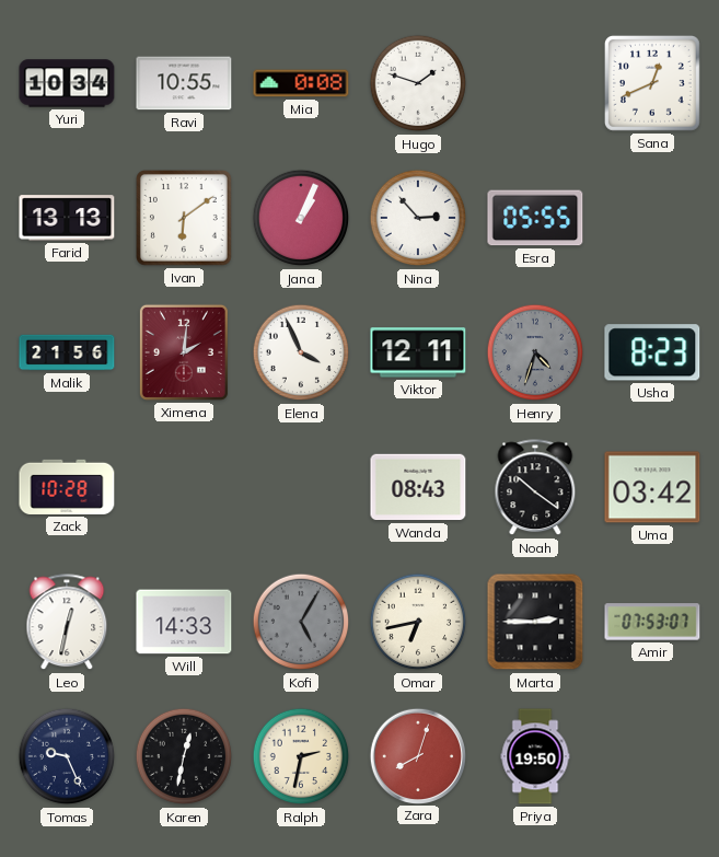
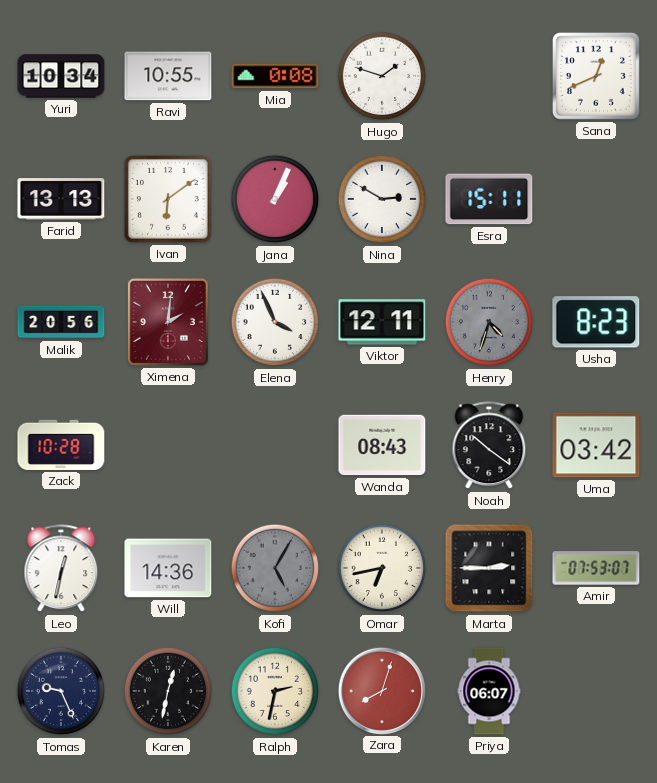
Nina: 2:53 -> 2:50 (382, 199)
Esra: 05:55 -> 15:11 (489, 199)
Malik: 21:56 -> 20:56 (61, 322)
Will: 14:33 -> 14:36 (168, 568)
Priya: 19:50 -> 06:07 (489, 691)
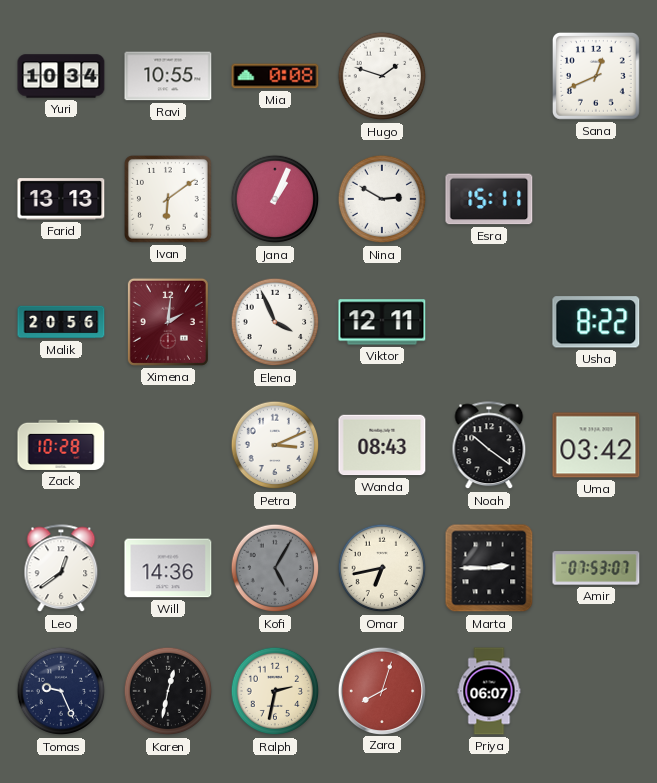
Henry: 4:33 -> none (489, 322)
Usha: 8:23 -> 8:22 (596, 322)
Petra: none -> 3:11 (275, 445)
Leo: 12:32 -> 12:39 (61, 569)
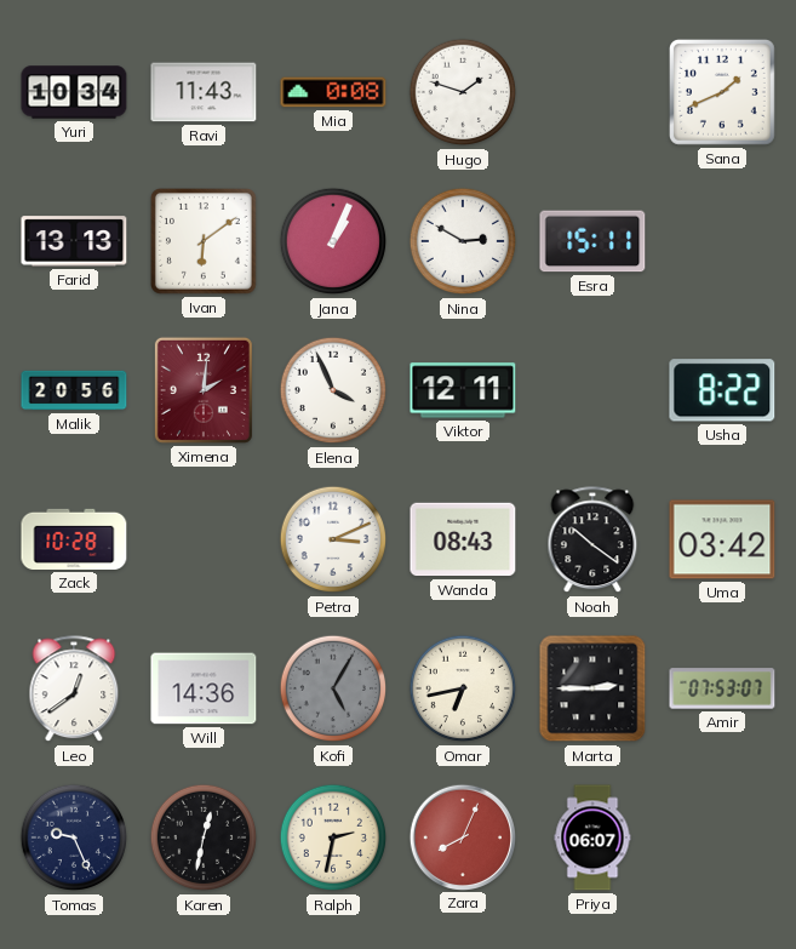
Ravi: 10:55 -> 11:43 (204, 92)
Sana: 12:41 -> 1:41 (722, 92)
Zara: 8:03 -> 8:04 (462, 836)
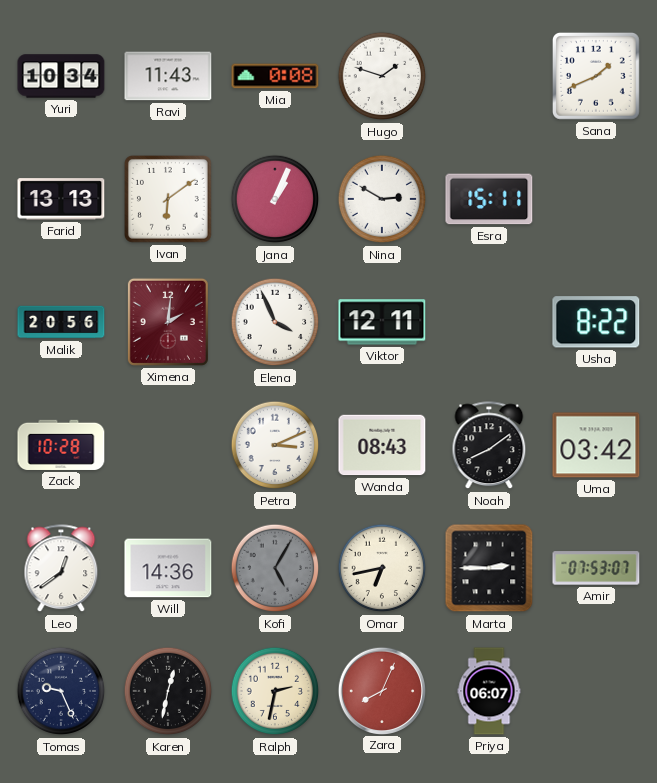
Noah: 10:21 -> 8:09 (489, 446)
